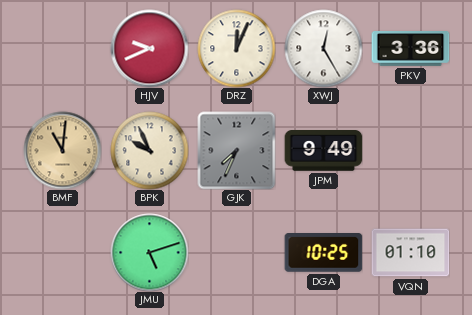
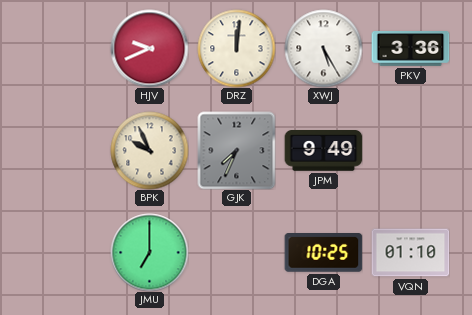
DRZ: 12:04 -> 12:01 (236, 48)
XWJ: 12:25 -> 5:25 (323, 48)
BMF: 11:01 -> none (62, 150)
JMU: 5:12 -> 7:00 (149, 252)
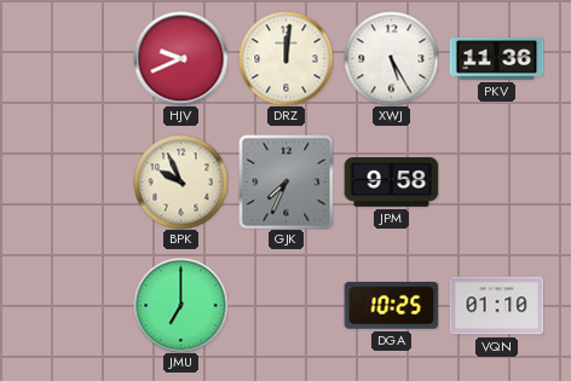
PKV: 3:36 -> 11:36 (496, 59)
JPM: 9:49 -> 9:58 (391, 183)
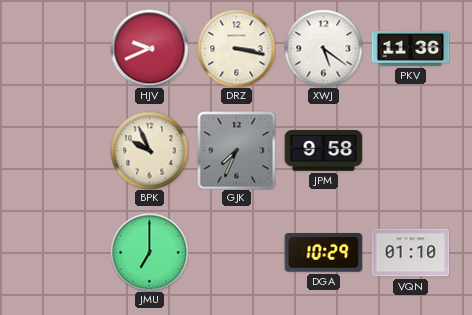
DRZ: 12:01 -> 3:17 (236, 48)
XWJ: 5:25 -> 5:21 (323, 48)
DGA: 10:25 -> 10:29 (323, 253)
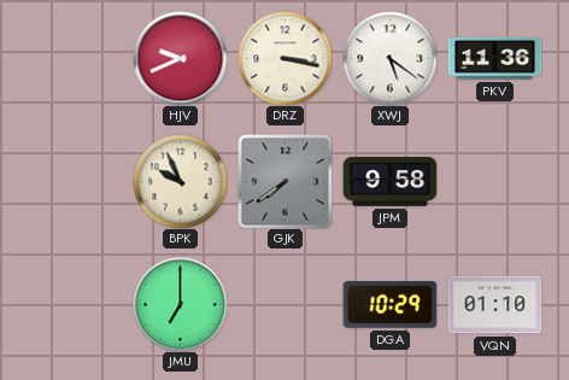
GJK: 7:34 -> 7:39 (284, 181)
